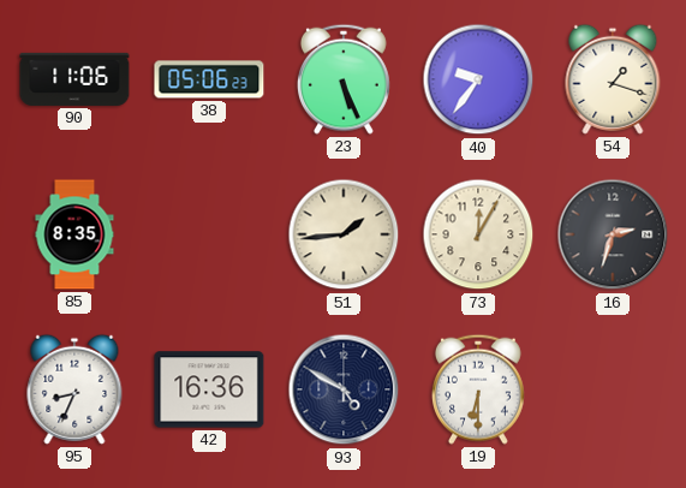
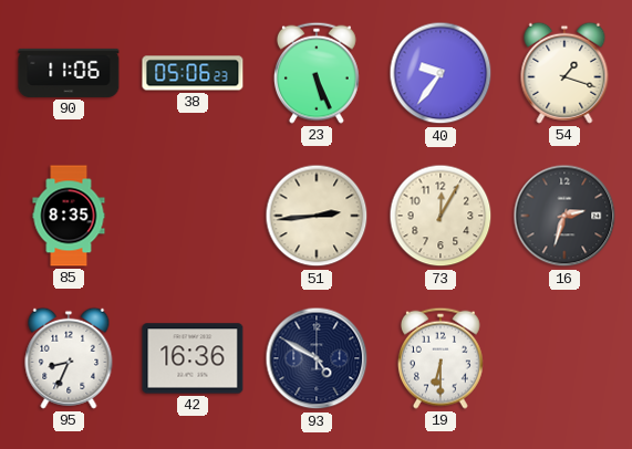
51: 1:44 -> 2:44 (317, 216)
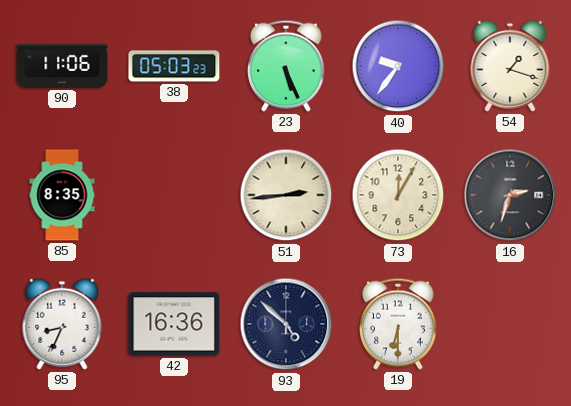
38: 05:06 -> 05:03 (174, 66)
93: 4:50 -> 4:52 (286, 324)
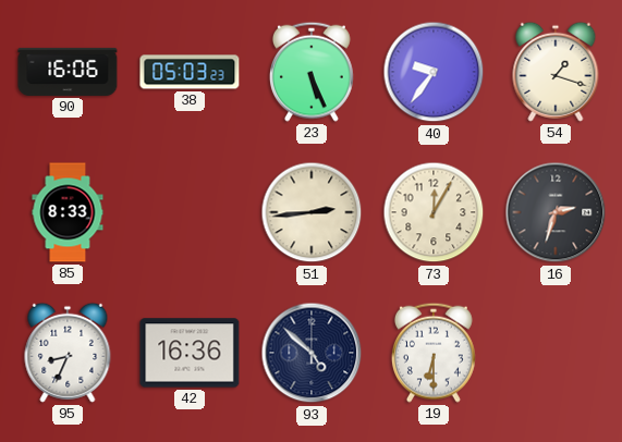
90: 11:06 -> 16:06 (68, 72)
85: 8:35 -> 8:33 (68, 212)
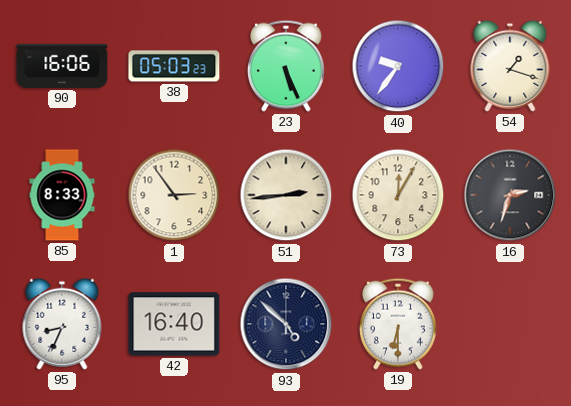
1: none -> 2:54 (174, 195)
42: 16:36 -> 16:40 (174, 324)
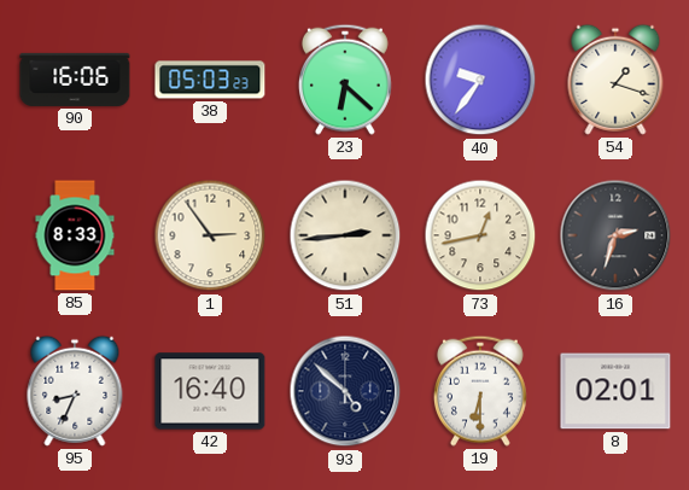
23: 5:26 -> 6:22 (345, 80)
73: 12:05 -> 12:43 (480, 235)
8: none -> 02:01 (615, 391)
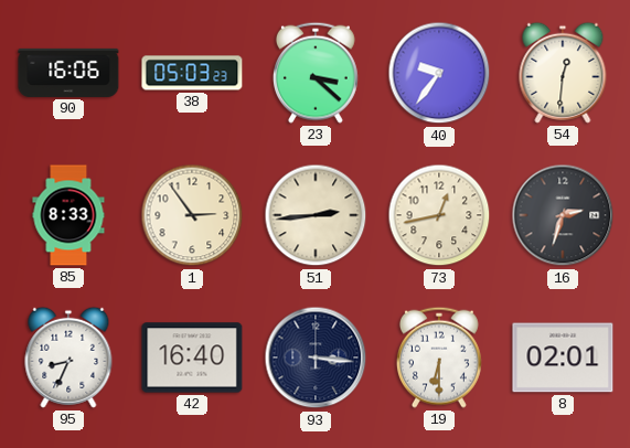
23: 6:22 -> 3:22 (316, 73)
54: 1:18 -> 12:31 (563, 73)
93: 4:52 -> 3:16 (316, 358)
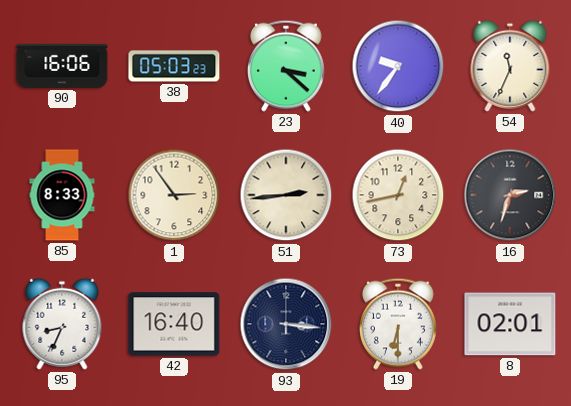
54: 12:31 -> 11:34 (510, 66)
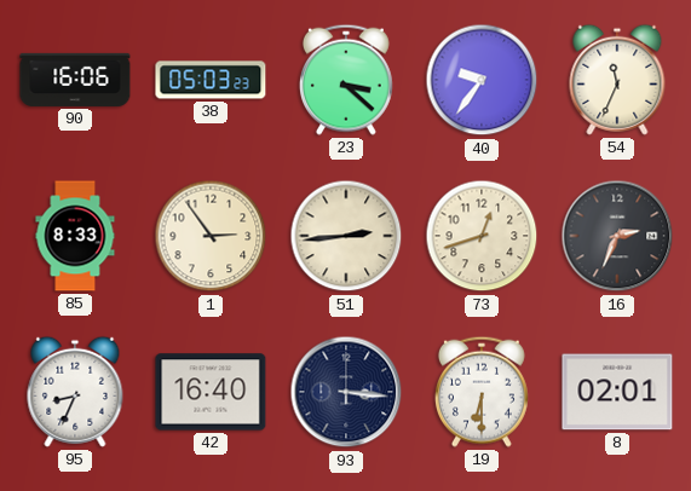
73: 12:43 -> 12:42 (482, 236)
16: 2:33 -> 2:34 (617, 236)
